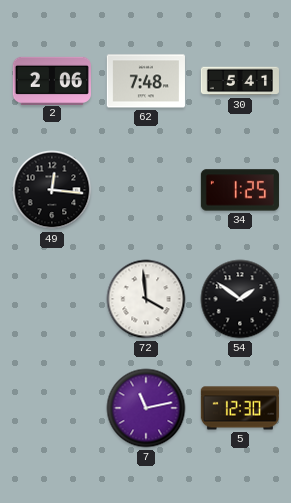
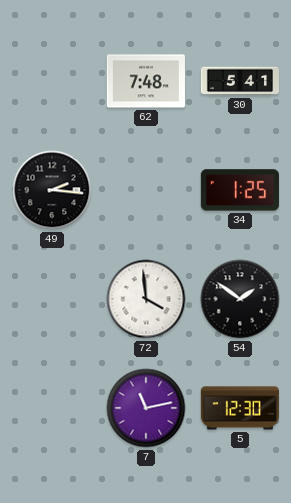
2: 2:06 -> none (52, 80)
49: 12:16 -> 2:16 (52, 190)
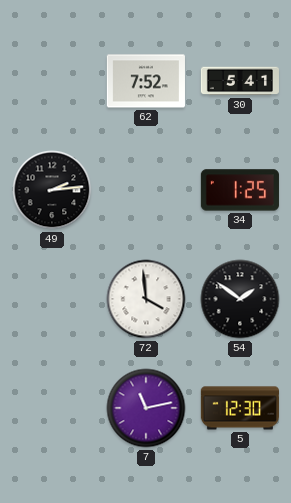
62: 7:48 -> 7:52 (146, 81)
49: 2:16 -> 2:14 (52, 190)
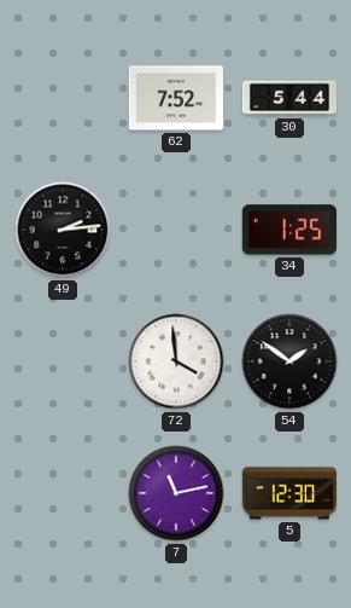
30: 5:41 -> 5:44 (289, 98)
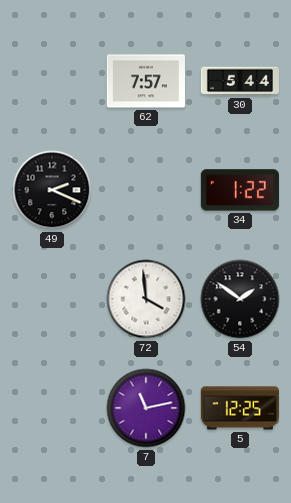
62: 7:52 -> 7:57 (146, 81)
49: 2:14 -> 2:19 (52, 190)
34: 1:25 -> 1:22 (240, 190)
5: 12:30 -> 12:25 (240, 408)
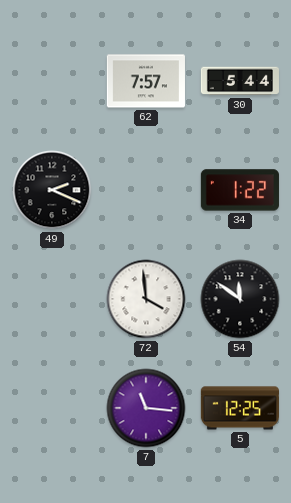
54: 1:51 -> 11:51 (240, 299)
7: 11:13 -> 11:16 (146, 408)
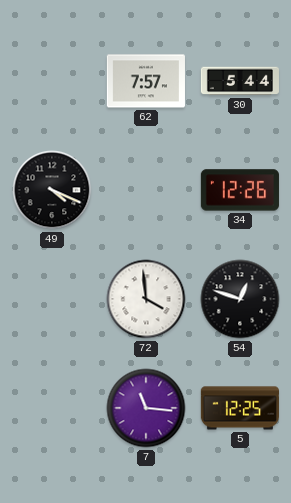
49: 2:19 -> 4:19 (52, 190)
34: 1:22 -> 12:26 (240, 190)
54: 11:51 -> 12:48 (240, 299)
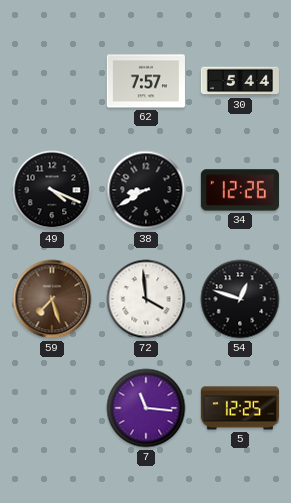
38: none -> 8:40 (146, 190)
59: none -> 7:27 (52, 299)
